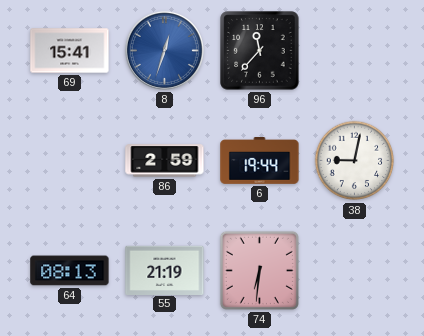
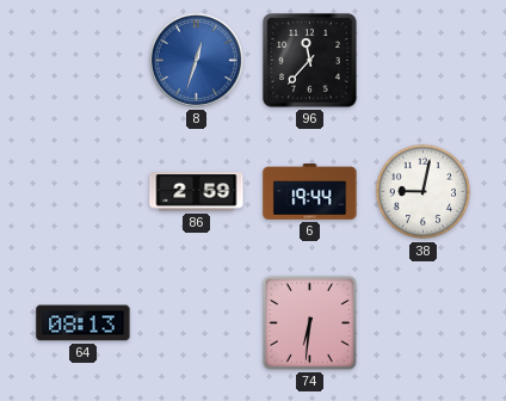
69: 15:41 -> none (70, 51)
55: 21:19 -> none (165, 270)
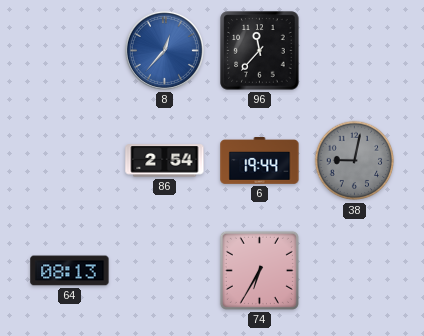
8: 12:33 -> 12:37 (164, 50)
86: 2:59 -> 2:54 (165, 161)
38 dial: white -> grey (355, 161)
74: 6:31 -> 6:35 (259, 270)
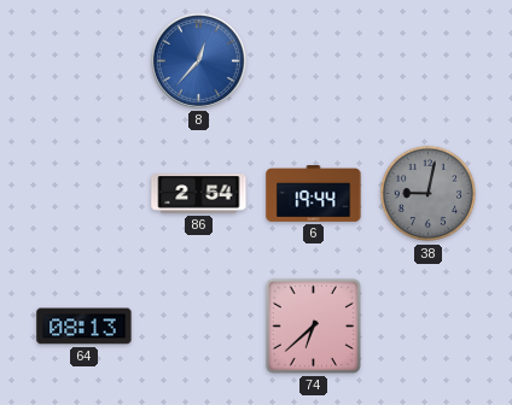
96: 11:37 -> none (260, 51)
74: 6:35 -> 6:38 (313, 325)
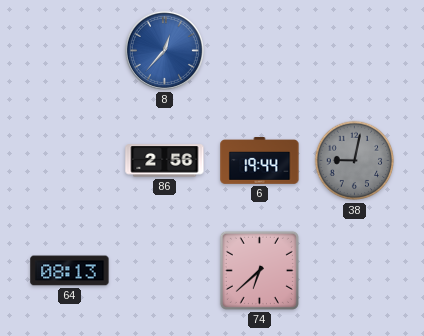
86: 2:54 -> 2:56 (165, 161)
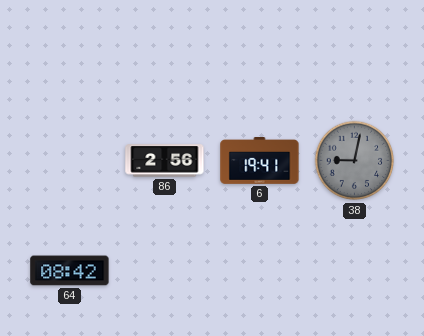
8: 12:37 -> none (164, 50)
6: 19:44 -> 19:41 (260, 161)
64: 08:13 -> 08:42 (70, 271)
74: 6:38 -> none (259, 270)
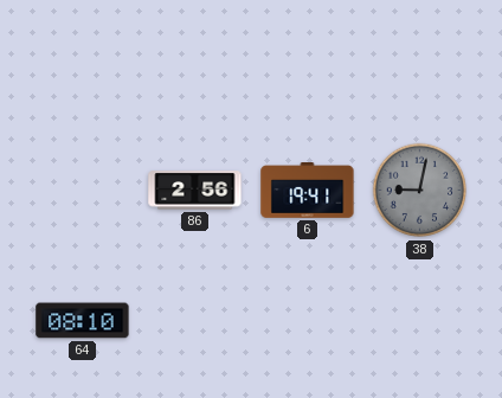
64: 08:42 -> 08:10 (83, 321)
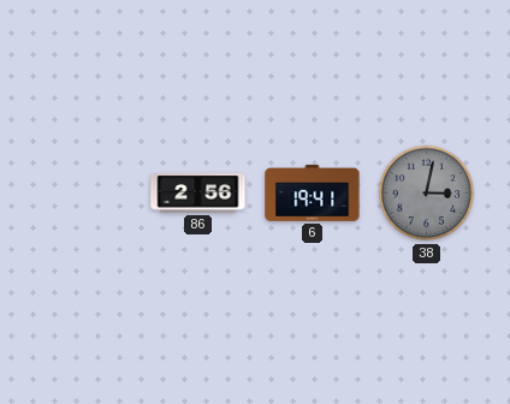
38: 9:02 -> 3:02 (427, 194)
64: 08:10 -> none (83, 321)
